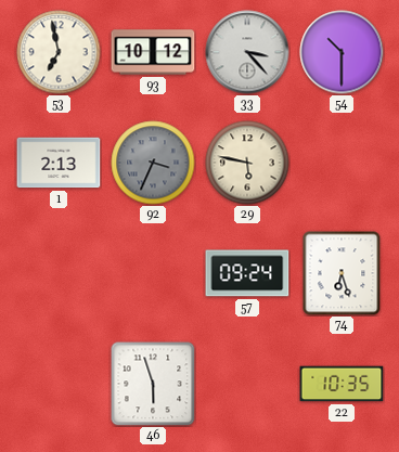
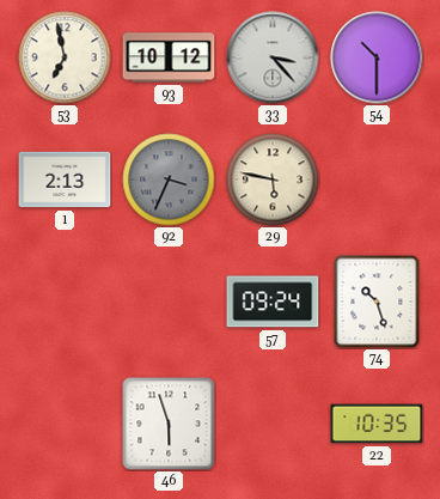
74: 6:27 -> 10:27 (377, 302)
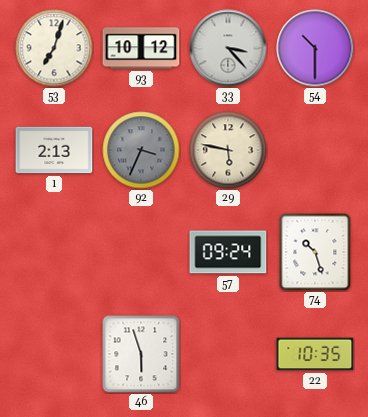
53: 6:58 -> 7:03 (54, 48)
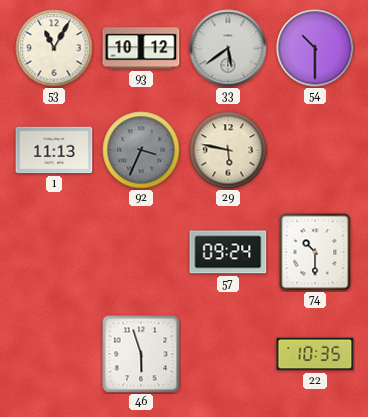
53: 7:03 -> 11:05 (54, 48)
33: 3:23 -> 5:39 (228, 48)
1: 2:13 -> 11:13 (54, 150)
74: 10:27 -> 10:30 (315, 252)
